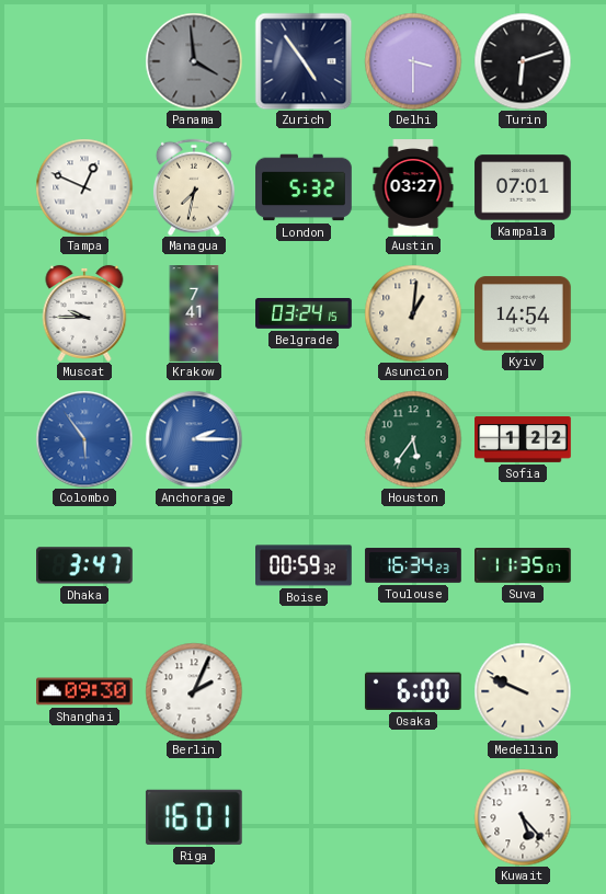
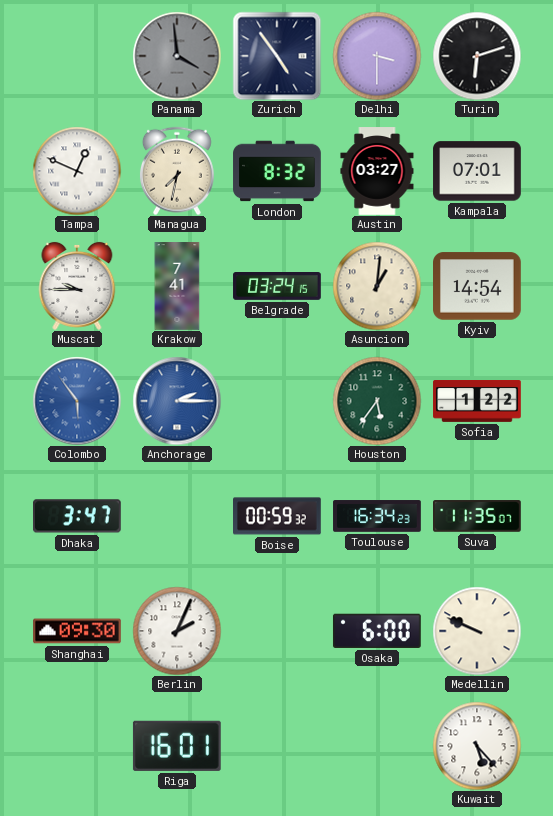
London: 5:32 -> 8:32 (277, 171)
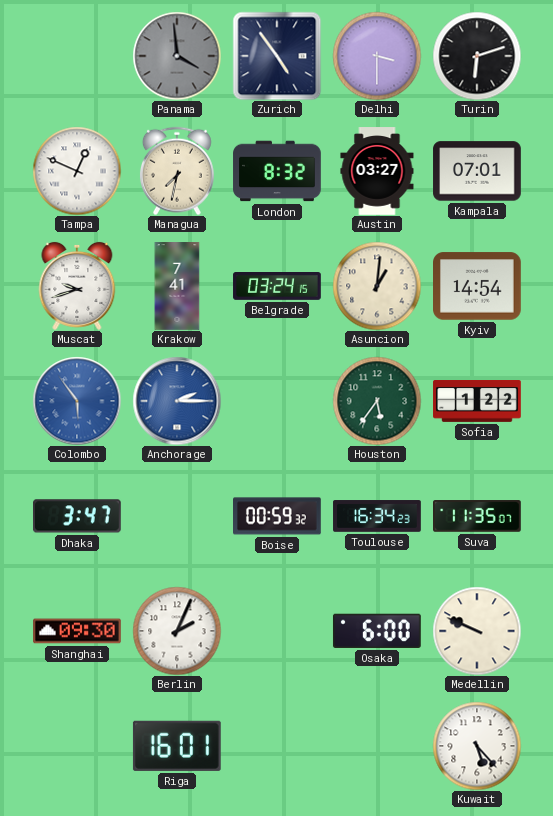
Muscat: 9:45 -> 9:42 (77, 286)
